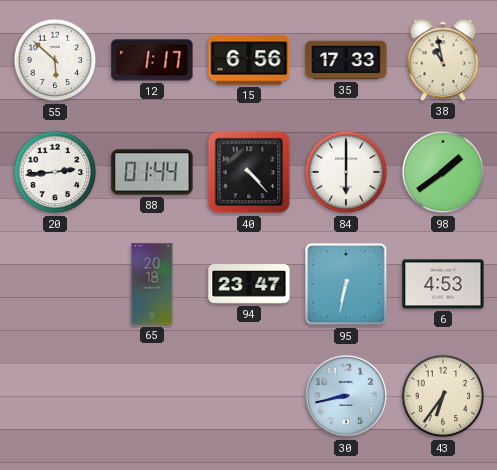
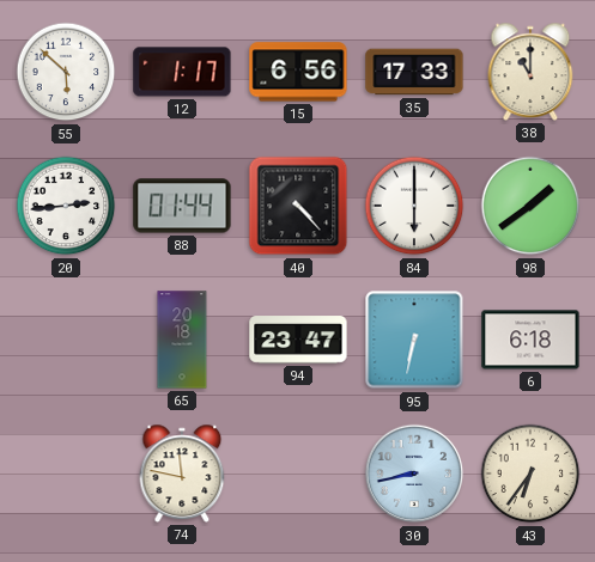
38: 10:58 -> 11:00 (530, 72)
6: 4:53 -> 6:18 (530, 340)
74: none -> 11:47 (182, 474)
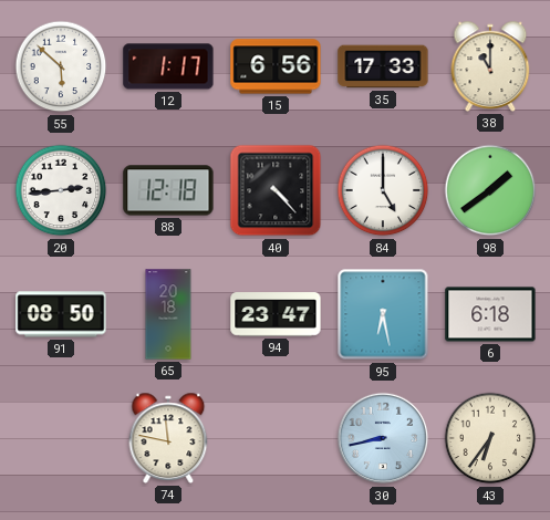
88: 01:44 -> 12:18 (168, 190)
84: 6:00 -> 5:00 (383, 190)
91: none -> 08:50 (61, 314)
95: 6:32 -> 6:28 (383, 314)
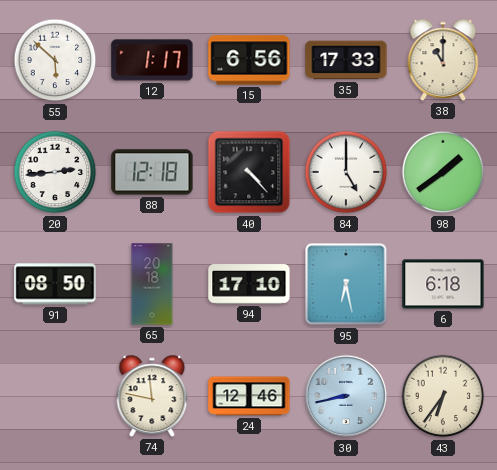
94: 23:47 -> 17:10 (249, 284)
24: none -> 12:46 (249, 396)
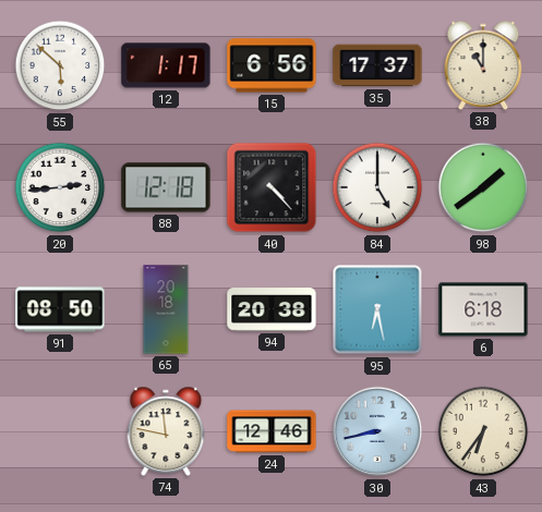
35: 17:33 -> 17:37 (377, 65)
94: 17:10 -> 20:38 (272, 309)
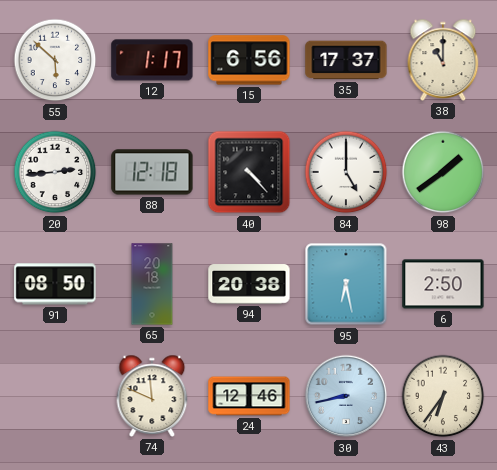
6: 6:18 -> 2:50 (443, 284)
74: 11:47 -> 11:49 (152, 396)
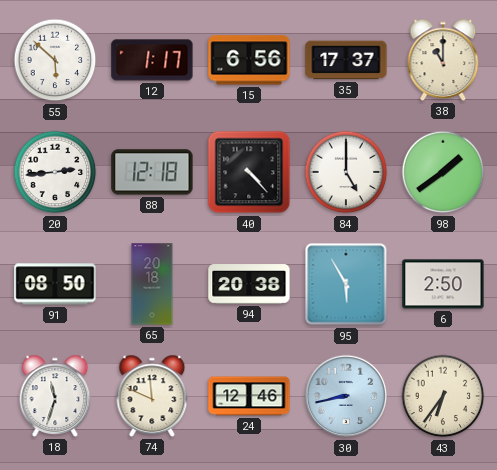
95: 6:28 -> 5:55 (346, 284)
18: none -> 11:33 (55, 396)
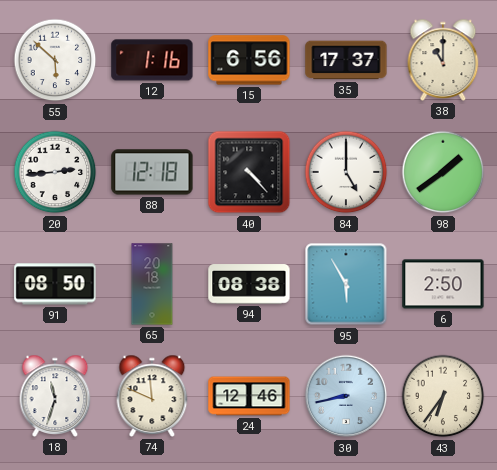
12: 1:17 -> 1:16 (152, 60)
94: 20:38 -> 08:38 (249, 284)
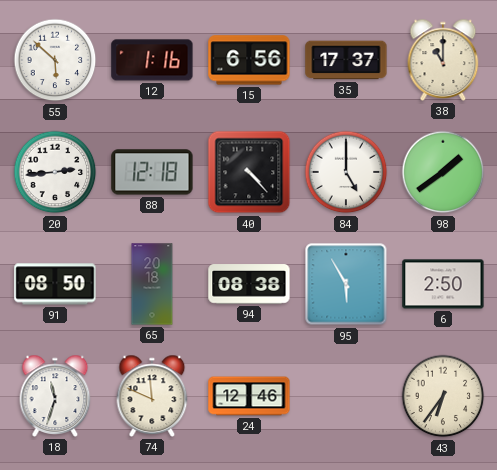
30: 8:43 -> none (346, 396)
